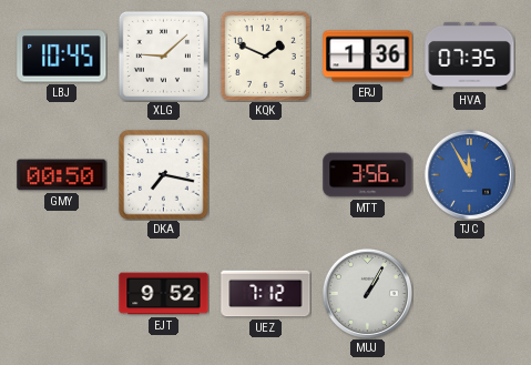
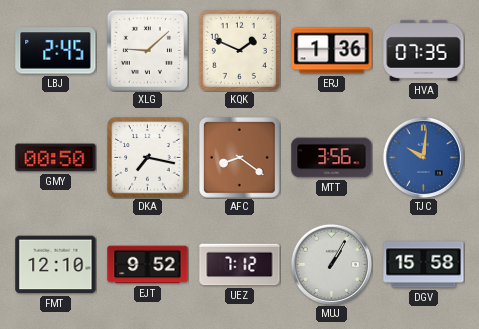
LBJ: 10:45 -> 2:45 (56, 51)
AFC: none -> 8:21 (239, 157)
TJC: 11:55 -> 10:01 (423, 157)
FMT: none -> 12:10 (56, 265)
DGV: none -> 15:58 (424, 265)
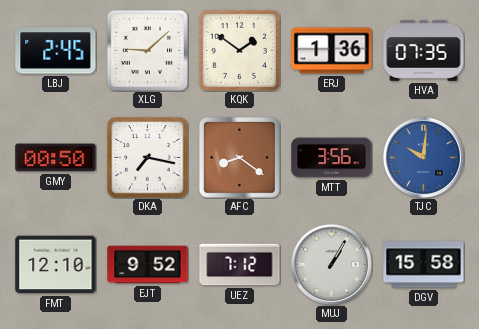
KQK: 1:49 -> 1:51 (239, 50)
